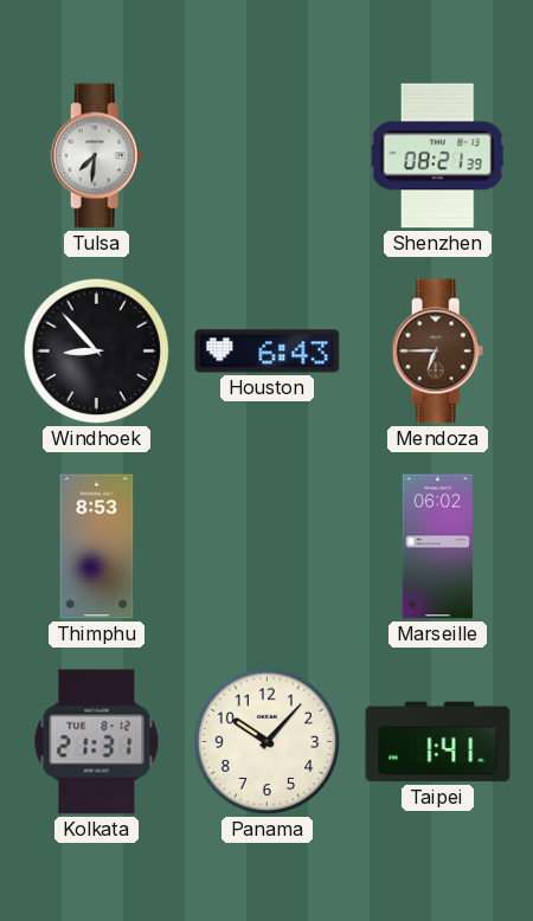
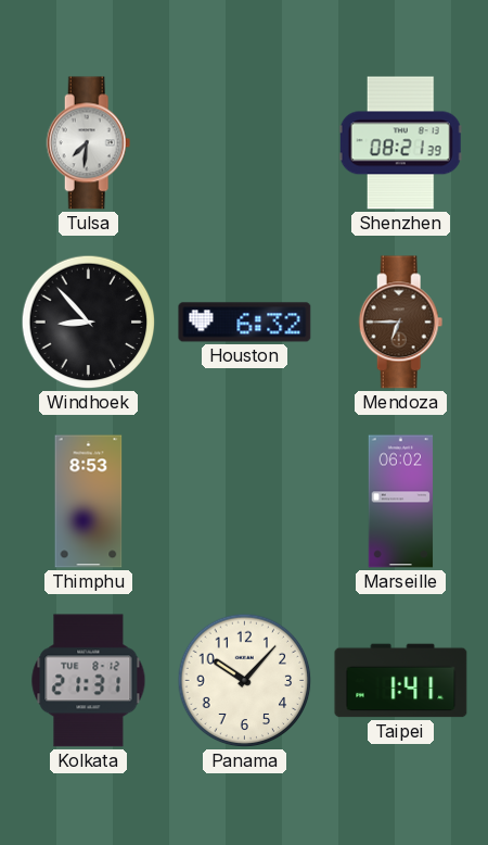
Houston: 6:43 -> 6:32 (245, 323)
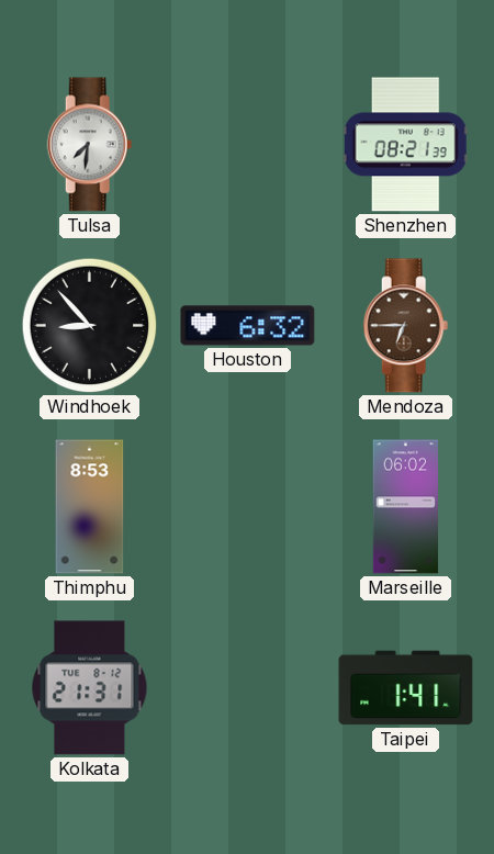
Panama: 10:07 -> none (245, 681)
